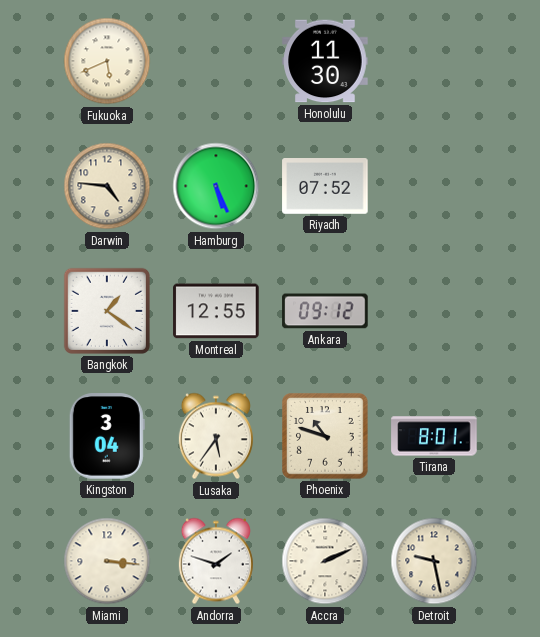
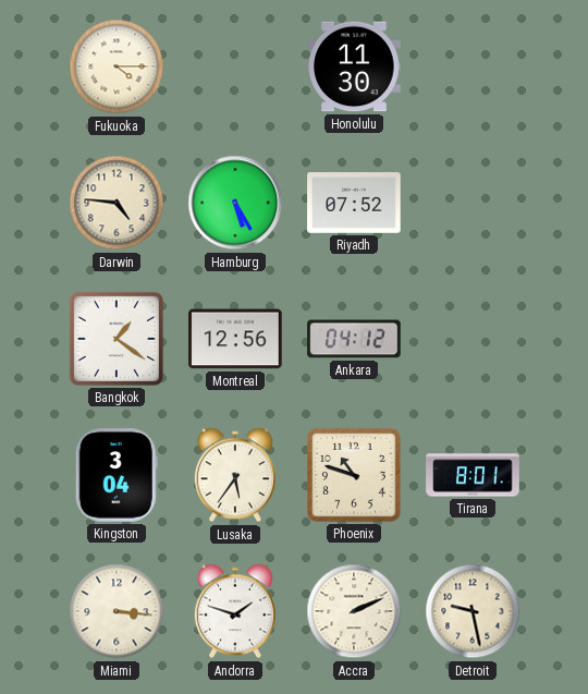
Fukuoka: 5:41 -> 4:15 (117, 66)
Hamburg: 5:26 -> 5:25 (235, 203)
Montreal: 12:55 -> 12:56 (235, 339)
Ankara: 09:12 -> 04:12 (354, 339)
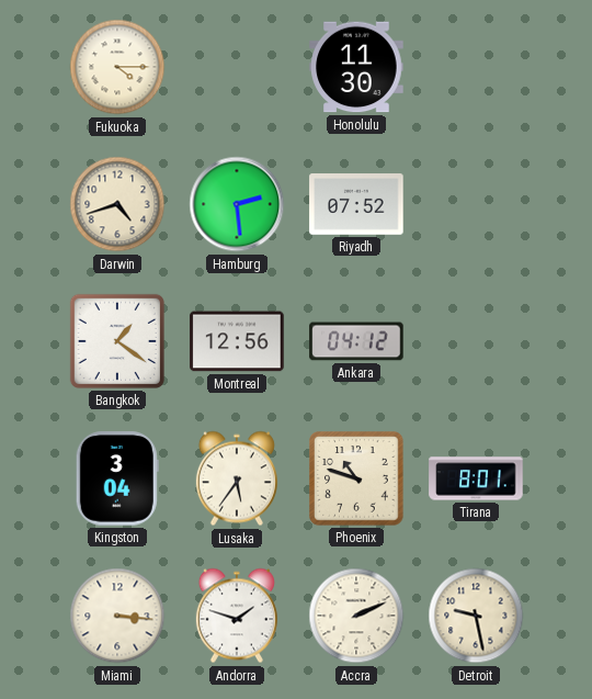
Darwin: 4:46 -> 4:42 (117, 204)
Hamburg: 5:25 -> 2:29 (237, 204)
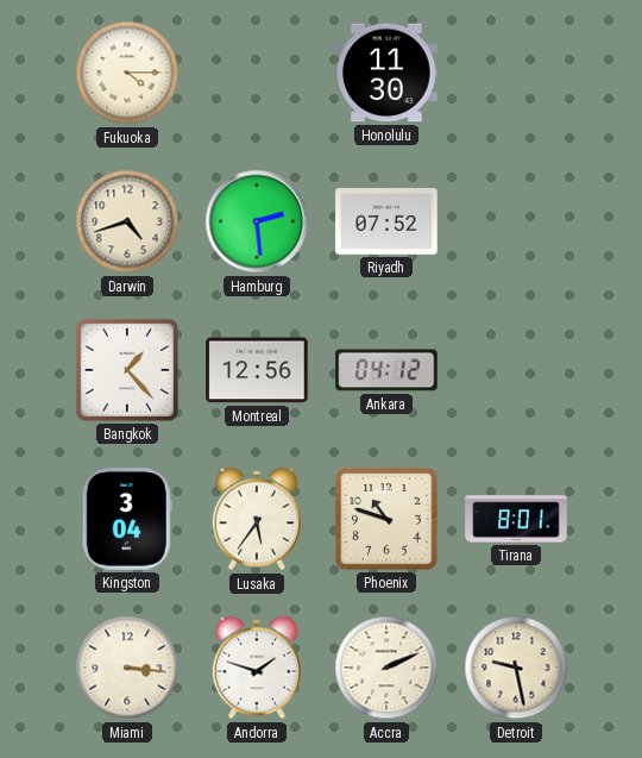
Bangkok: 1:21 -> 1:23 (127, 370)
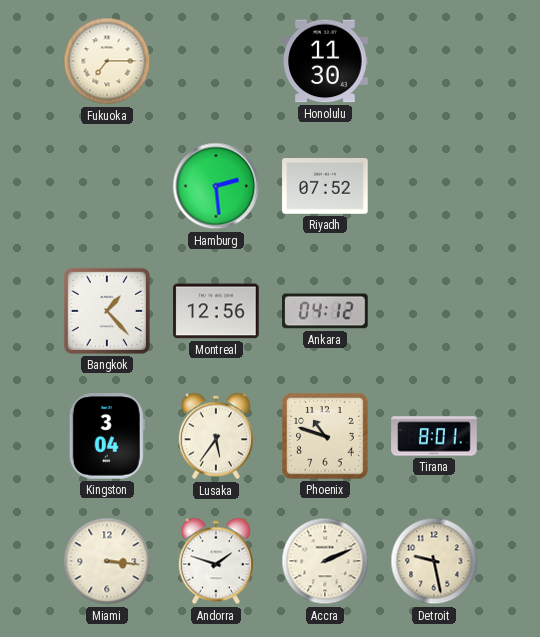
Fukuoka: 4:15 -> 7:15 (107, 61)
Darwin: 4:42 -> none (127, 221)
